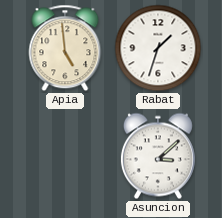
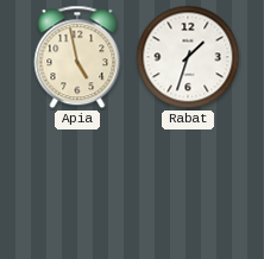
Apia: 4:59 -> 4:58 (77, 57)
Asuncion: 3:08 -> none (158, 156)
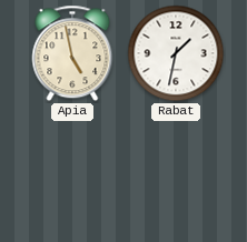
Rabat: 1:33 -> 1:32 (176, 53)
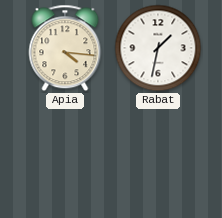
Apia: 4:58 -> 4:16 (65, 48)
